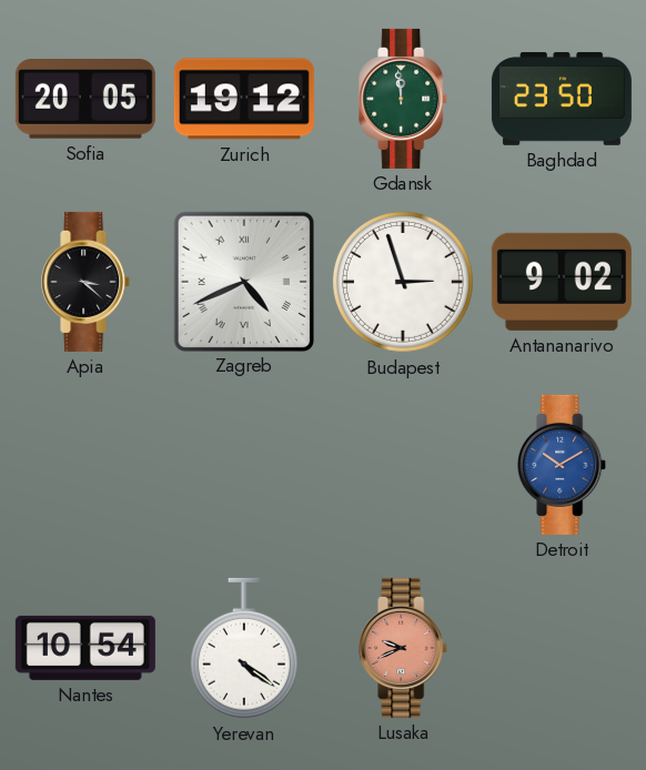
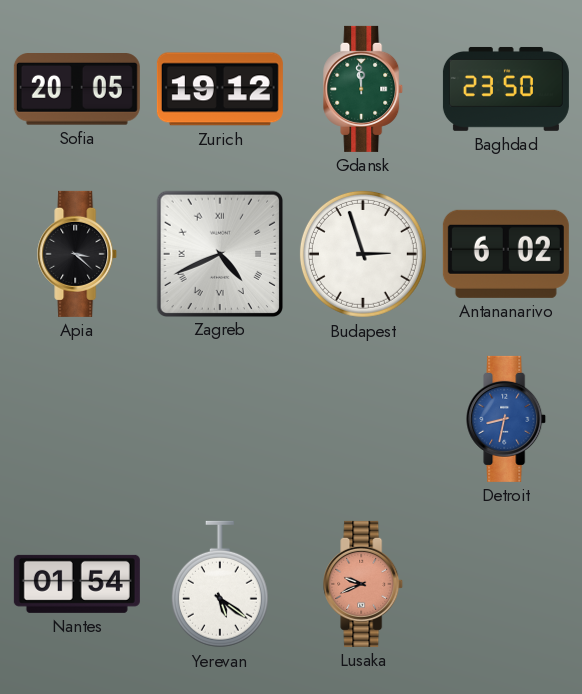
Antananarivo: 9:02 -> 6:02 (506, 254)
Detroit: 10:10 -> 8:32 (507, 419)
Nantes: 10:54 -> 01:54 (77, 584)
Yerevan: 4:21 -> 5:21 (220, 584)
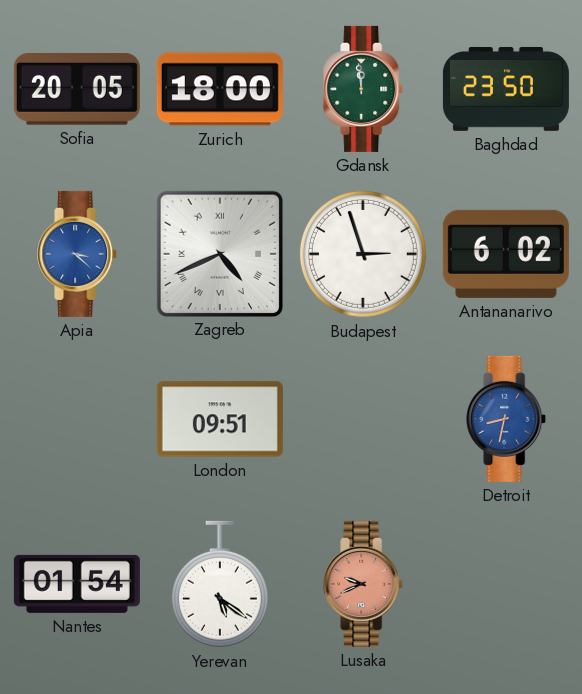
Zurich: 19:12 -> 18:00 (220, 89)
Apia dial: black -> blue (78, 254)
London: none -> 09:51 (220, 419)
